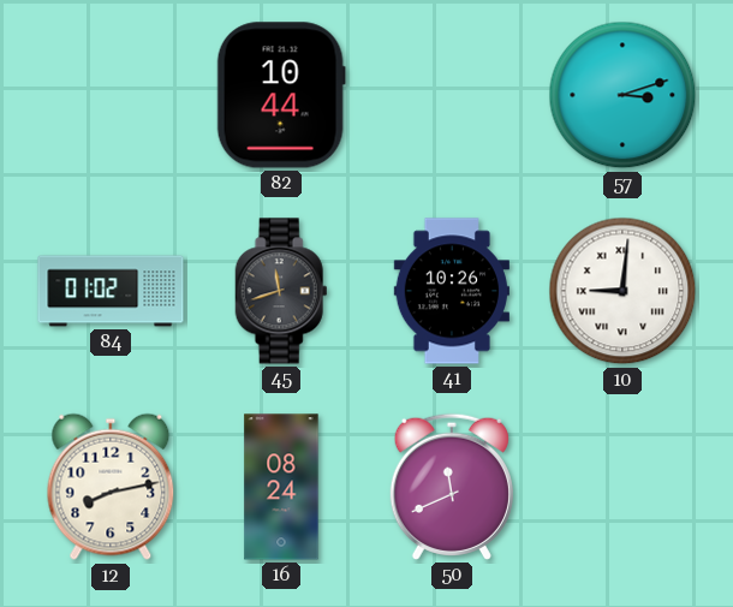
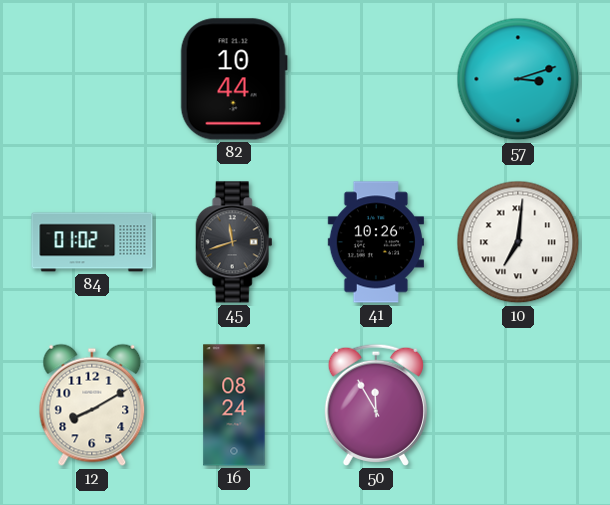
10: 9:01 -> 7:01 (518, 242)
12: 8:13 -> 8:10 (92, 405)
50: 11:41 -> 11:55 (376, 405)
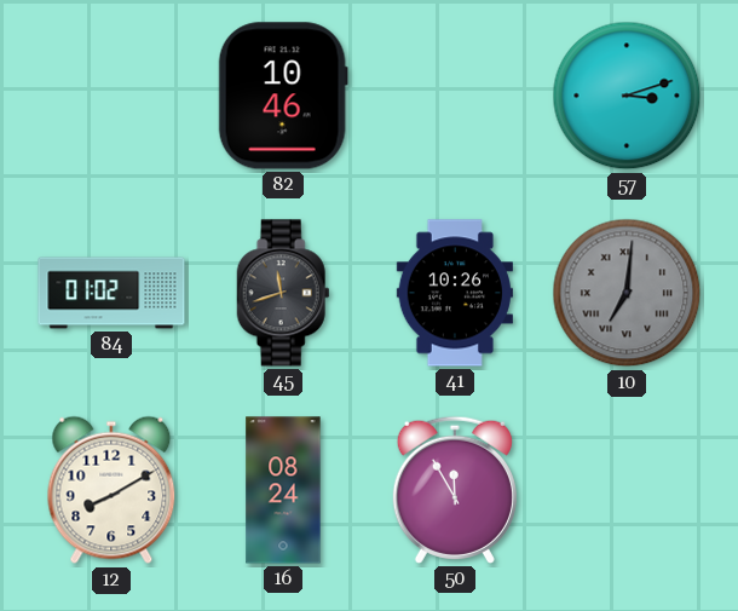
82: 10:44 -> 10:46 (283, 96)
10 dial: white -> grey (627, 293)
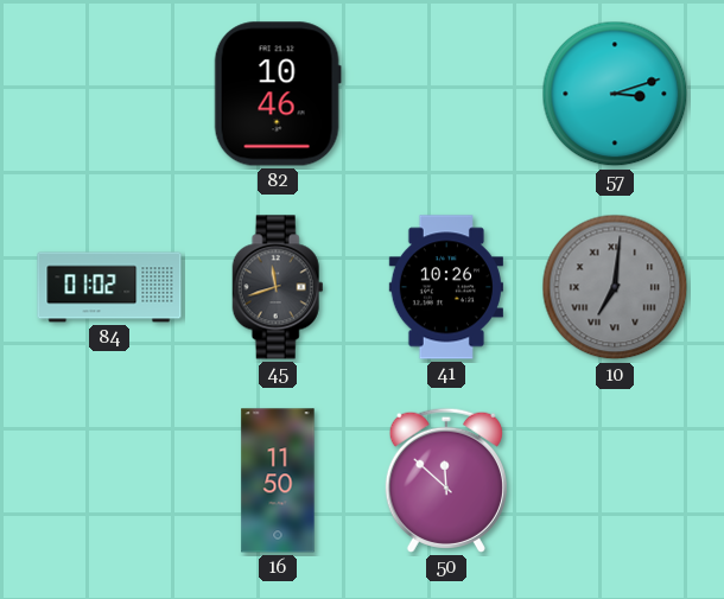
12: 8:10 -> none (111, 490)
16: 08:24 -> 11:50 (278, 480)
50: 11:55 -> 11:52 (446, 480)
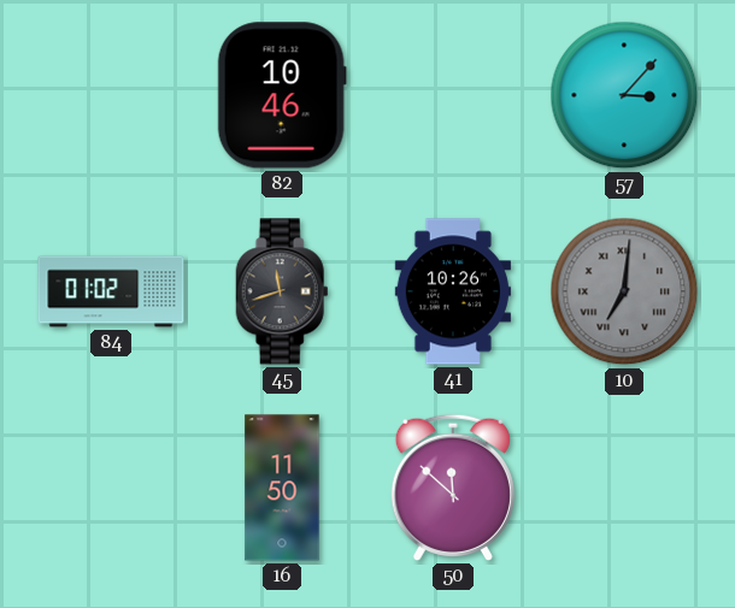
57: 3:12 -> 3:07 (624, 95)
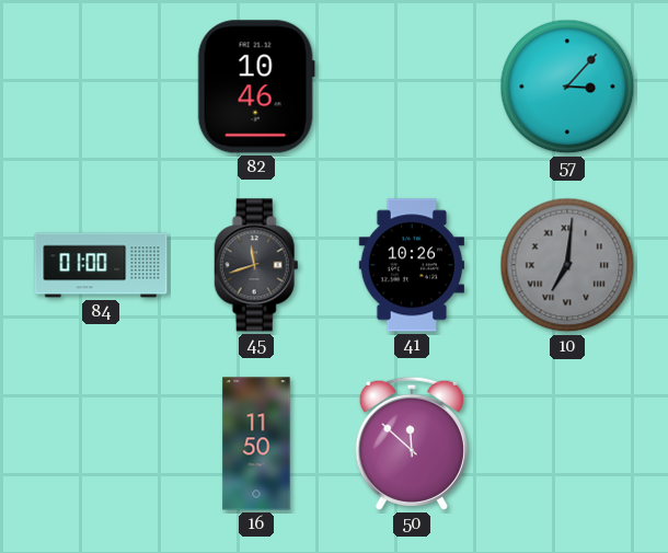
84: 01:02 -> 01:00 (101, 265)
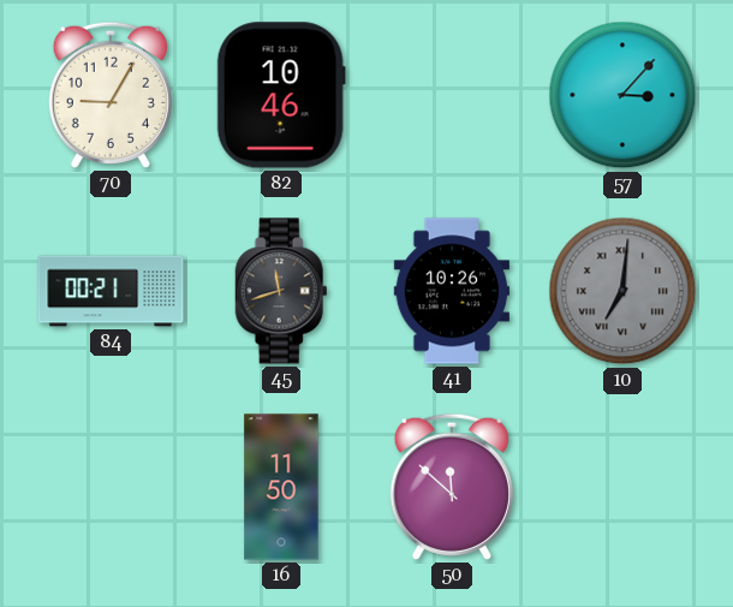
70: none -> 9:05 (111, 95)
84: 01:00 -> 00:21 (111, 291)
